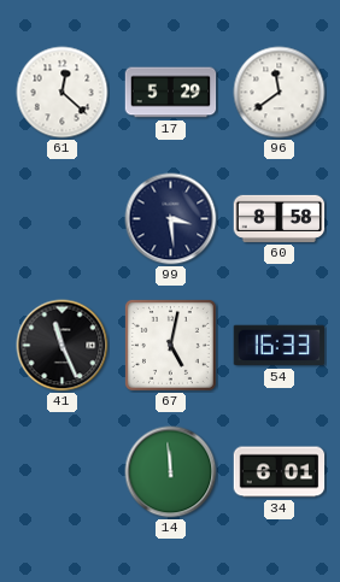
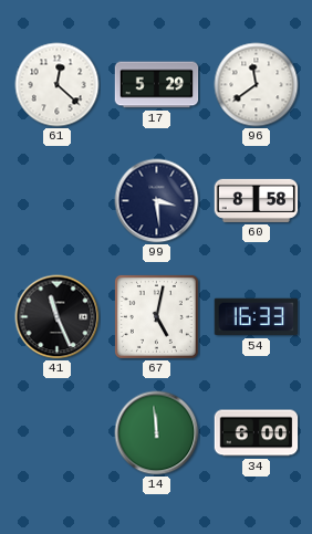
34: 6:01 -> 6:00 (257, 433)
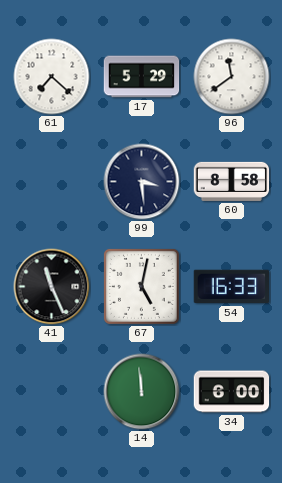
61: 12:22 -> 7:22 (52, 77)
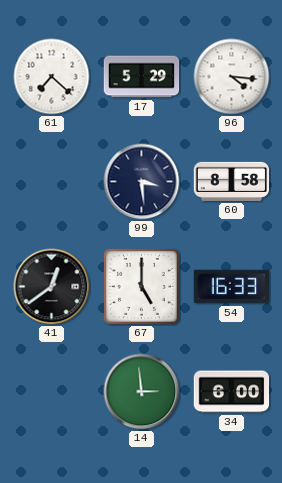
96: 11:39 -> 4:16 (232, 77)
41: 11:26 -> 12:39 (52, 287)
67: 5:02 -> 5:00 (141, 286)
14: 11:59 -> 2:59 (142, 392)
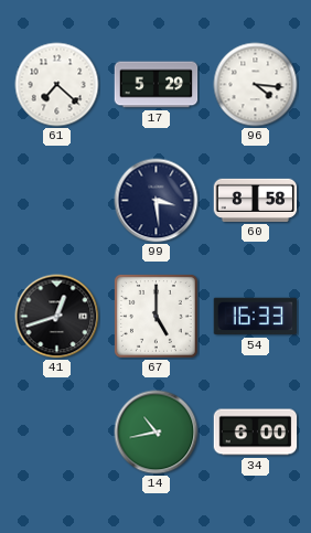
41: 12:39 -> 12:42 (57, 317)
14: 2:59 -> 10:43 (157, 433)
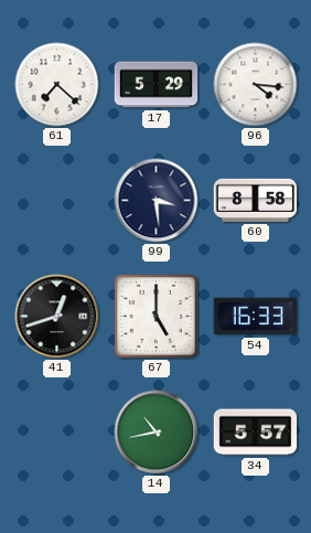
34: 6:00 -> 5:57 (256, 433)
